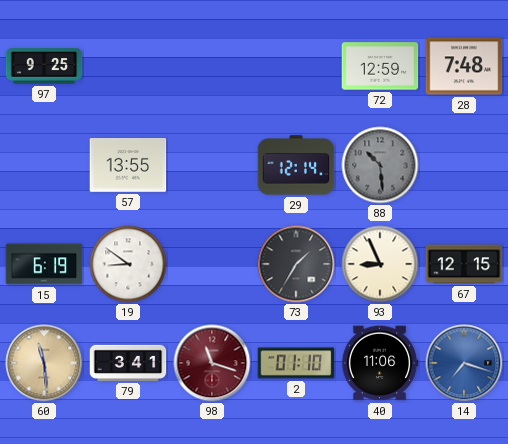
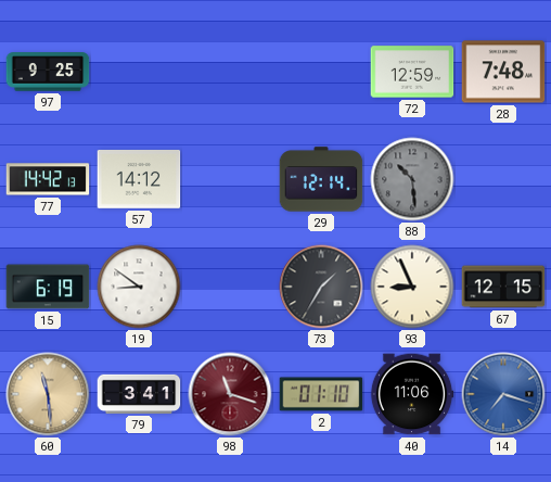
77: none -> 14:42 (48, 179)
57: 13:55 -> 14:12 (139, 180)
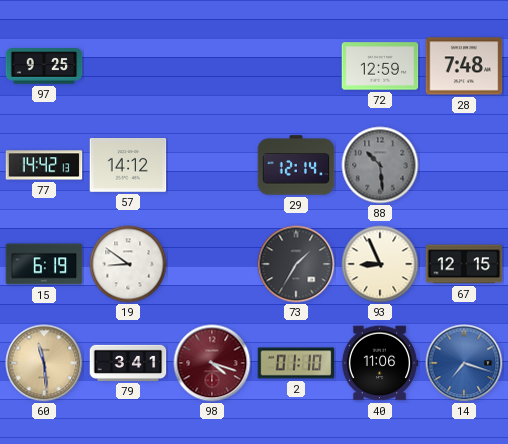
98: 11:18 -> 4:18 (212, 363)
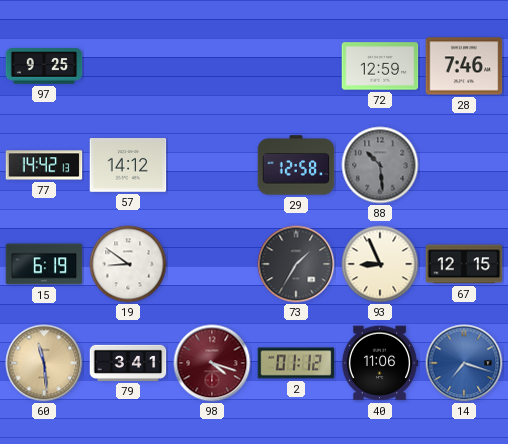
28: 7:48 -> 7:46 (464, 66)
29: 12:14 -> 12:58 (296, 165)
2: 01:10 -> 01:12 (296, 363)
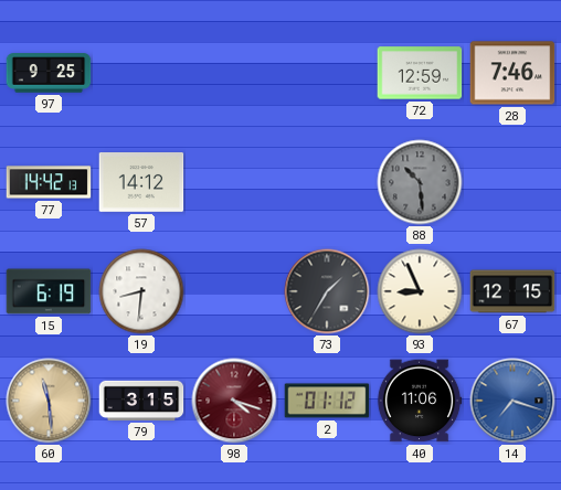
29: 12:58 -> none (296, 165)
19: 8:51 -> 8:31 (141, 291)
79: 3:41 -> 3:15 (141, 401)
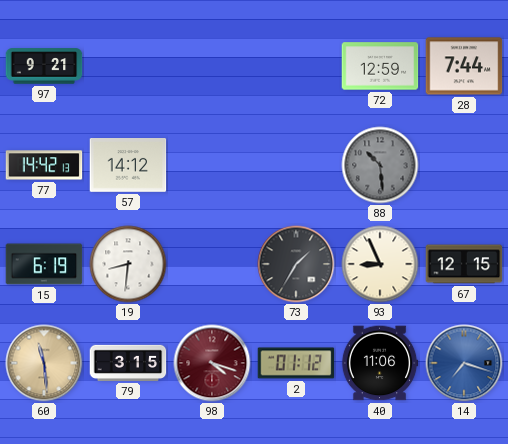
97: 9:25 -> 9:21 (44, 66)
28: 7:46 -> 7:44 (464, 66)
